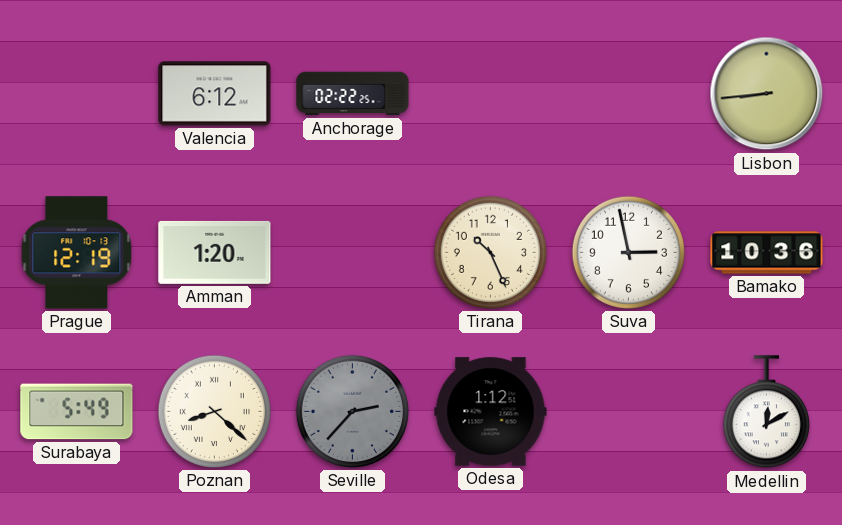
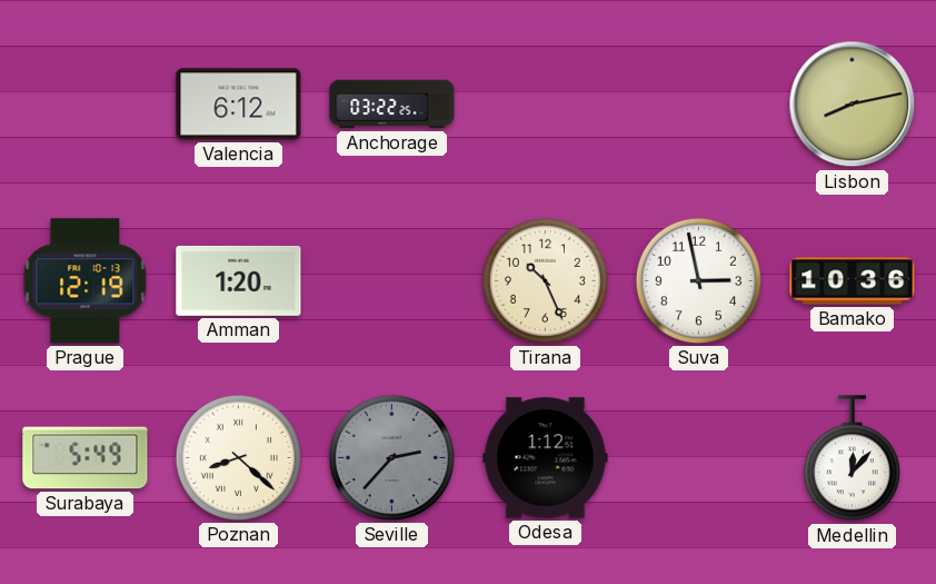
Anchorage: 02:22 -> 03:22 (392, 105)
Lisbon: 8:44 -> 8:13 (853, 105)
Medellin: 12:10 -> 12:07 (852, 458)
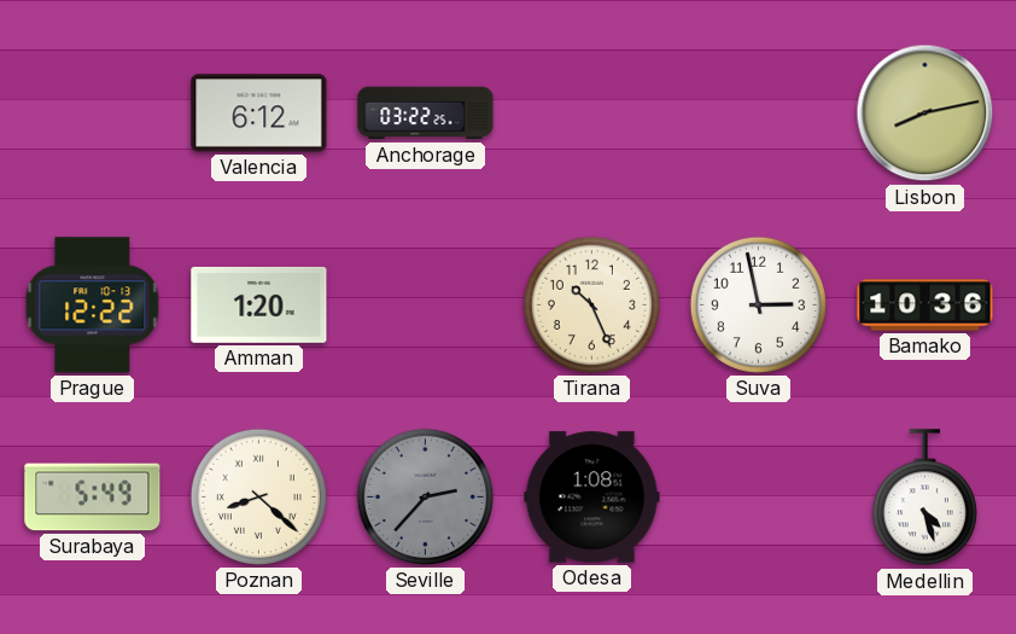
Prague: 12:19 -> 12:22 (93, 306)
Odesa: 1:12 -> 1:08 (592, 498)
Medellin: 12:07 -> 4:27 (924, 498)
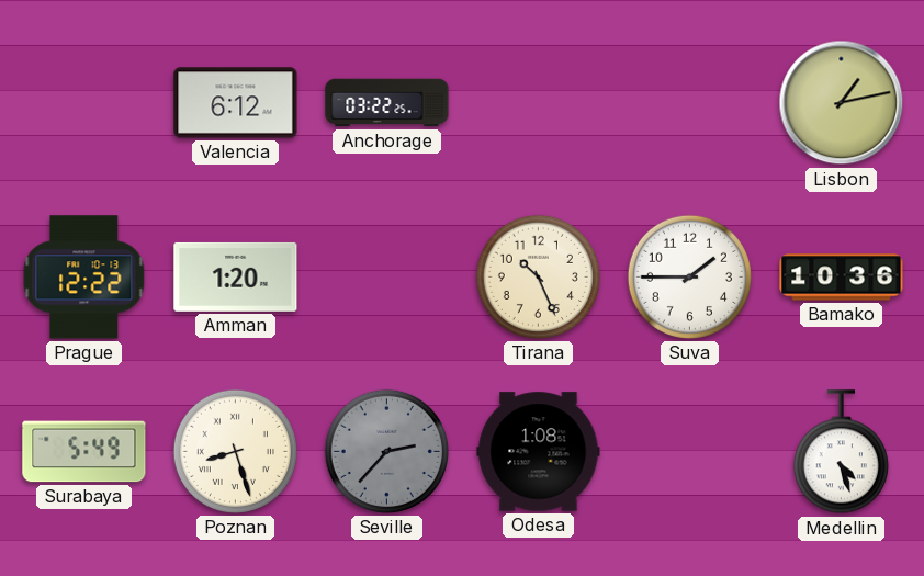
Lisbon: 8:13 -> 1:13 (842, 103)
Suva: 2:58 -> 1:45 (689, 276)
Poznan: 8:22 -> 8:27 (235, 451)
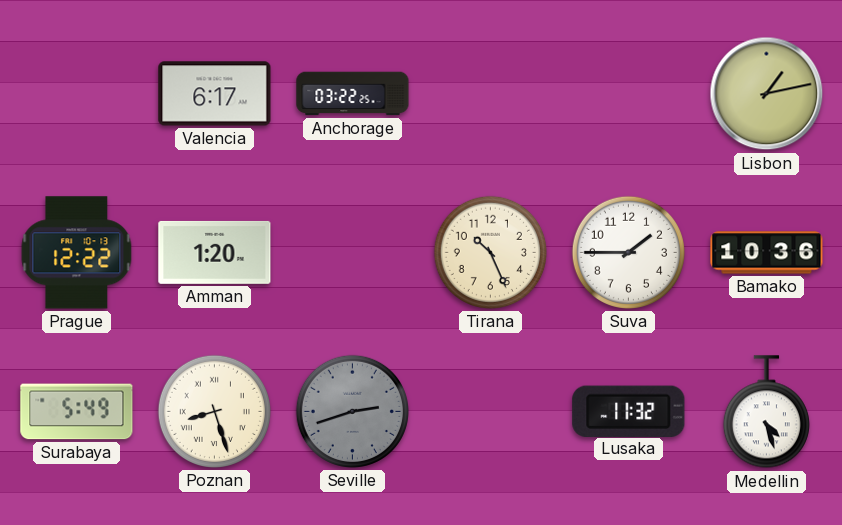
Valencia: 6:12 -> 6:17 (215, 94)
Seville: 2:37 -> 2:42 (352, 411)
Odesa: 1:08 -> none (539, 452)
Lusaka: none -> 11:32 (629, 411)
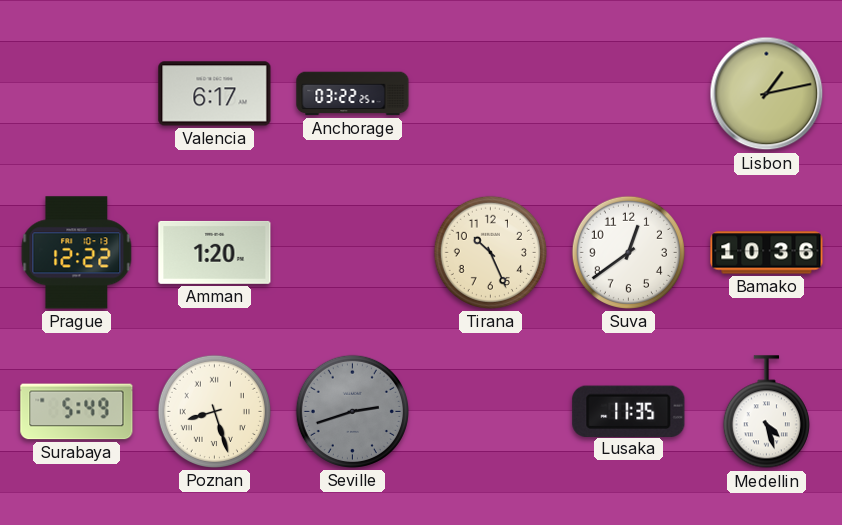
Suva: 1:45 -> 12:39 (628, 252)
Lusaka: 11:32 -> 11:35 (629, 411)
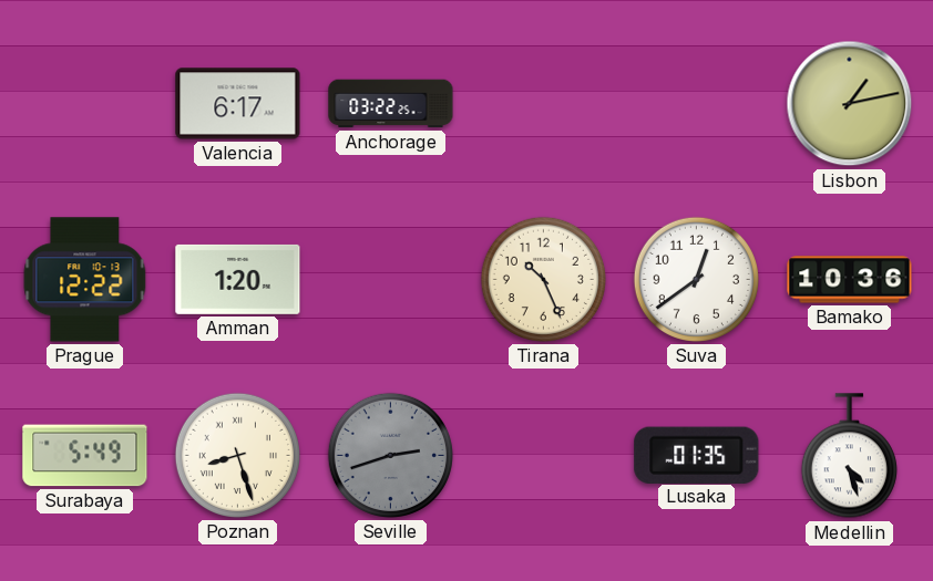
Lusaka: 11:35 -> 01:35 (697, 455)
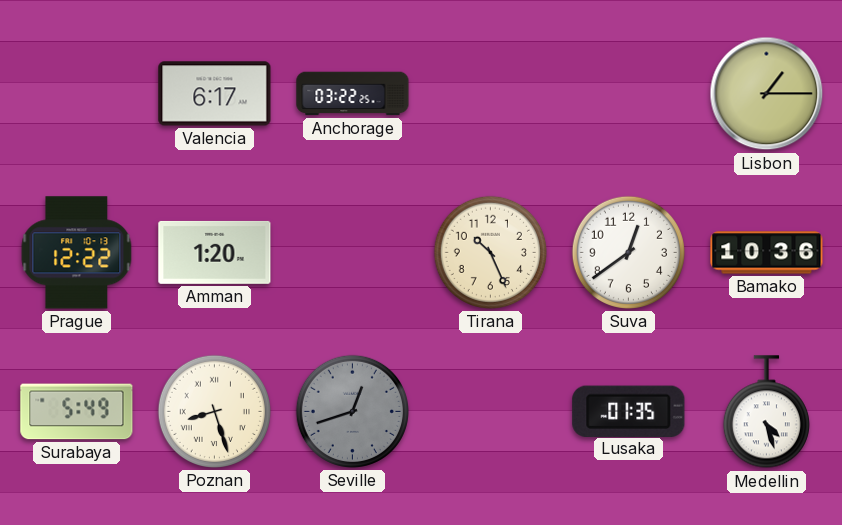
Lisbon: 1:13 -> 1:15 (767, 94)
Seville: 2:42 -> 12:42 (352, 411)
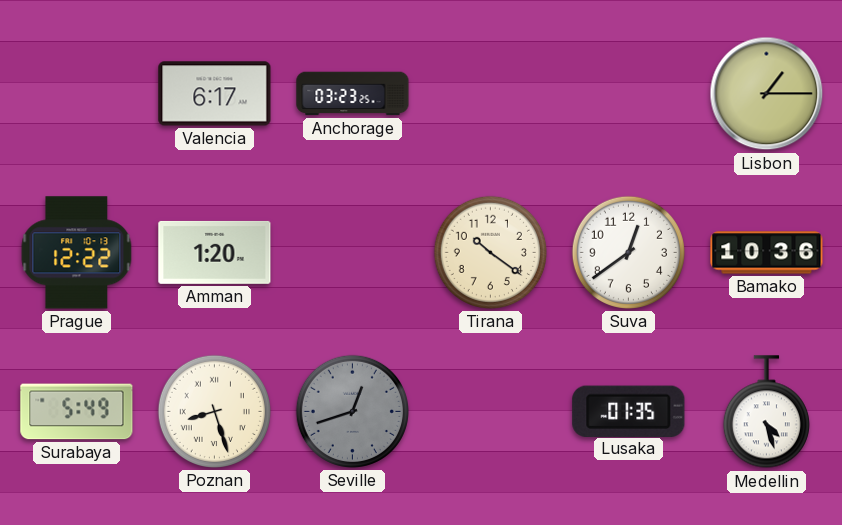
Anchorage: 03:22 -> 03:23 (353, 94)
Tirana: 10:26 -> 10:21 (490, 252)
